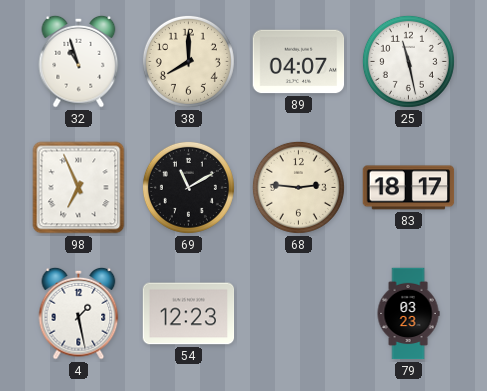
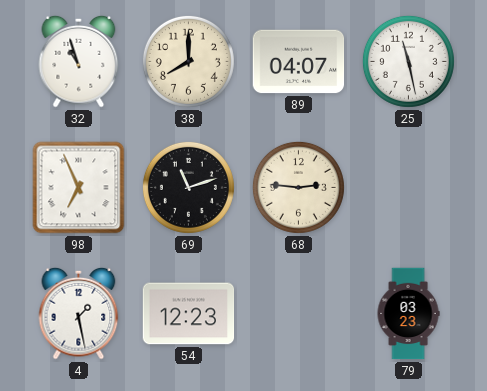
69: 11:10 -> 11:12 (188, 187)
83: 18:17 -> none (409, 188)
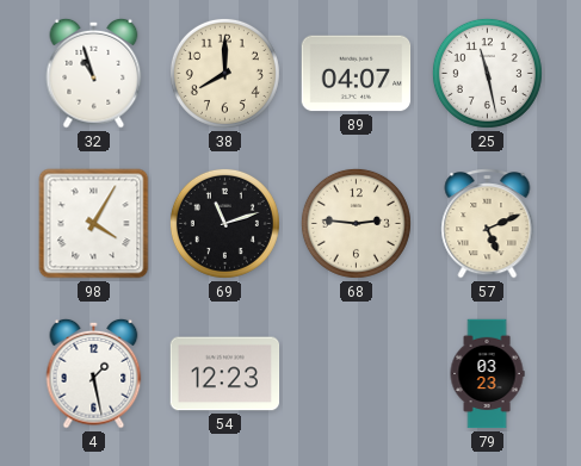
98: 6:56 -> 4:05 (94, 224)
57: none -> 5:11 (488, 224)
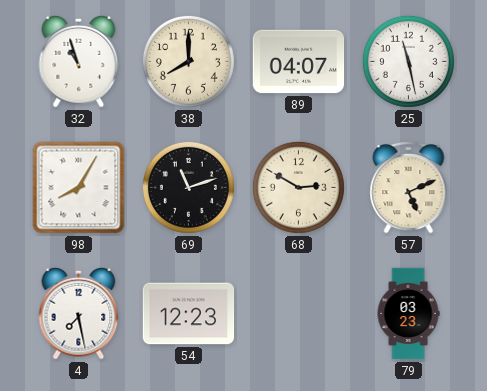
98: 4:05 -> 8:05 (79, 188)
68: 2:46 -> 2:50 (298, 187)
4: 1:28 -> 7:28 (79, 313)
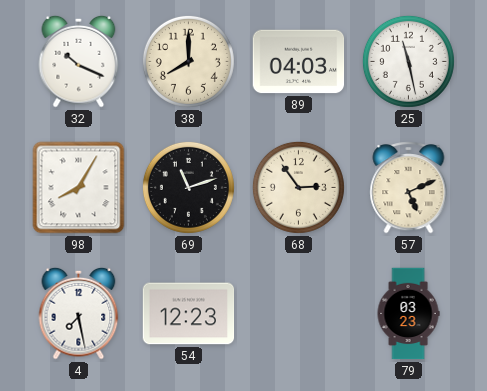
32: 10:57 -> 10:19 (79, 61)
89: 04:07 -> 04:03 (299, 62)
68: 2:50 -> 2:54 (298, 187)
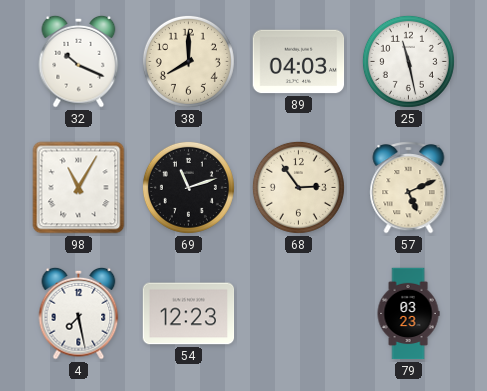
98: 8:05 -> 11:05 (79, 188)
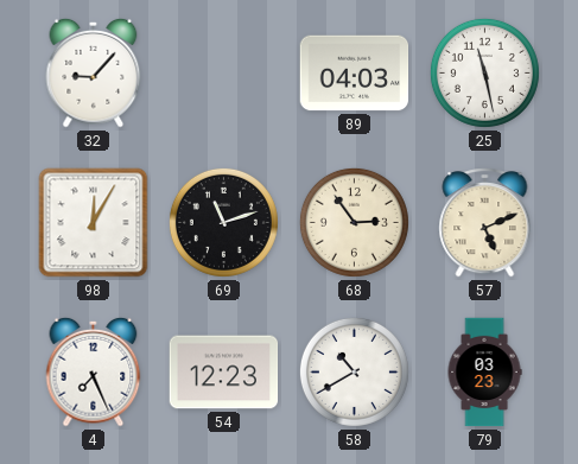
32: 10:19 -> 9:07 (94, 72)
38: 8:00 -> none (188, 61)
98: 11:05 -> 12:05 (94, 223)
4: 7:28 -> 7:26 (94, 371)
58: none -> 10:40 (354, 371)
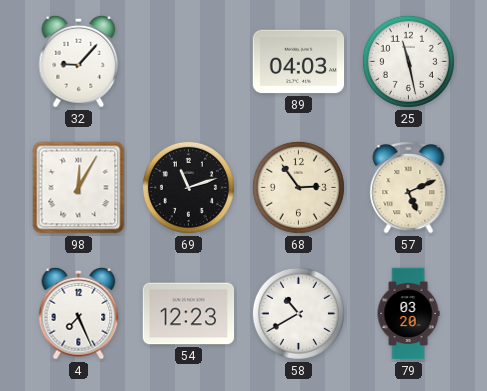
79: 03:23 -> 03:20 (408, 314)
